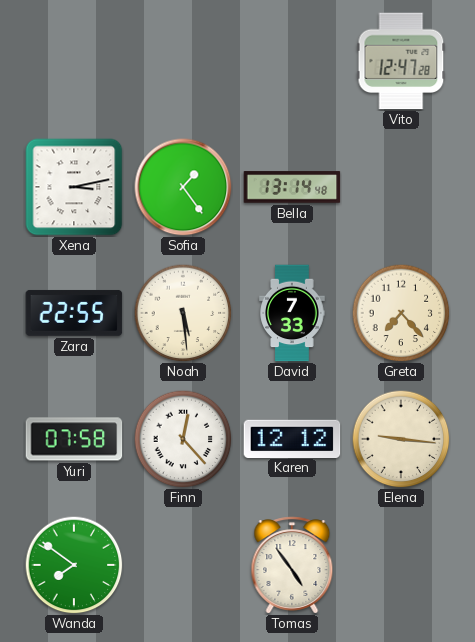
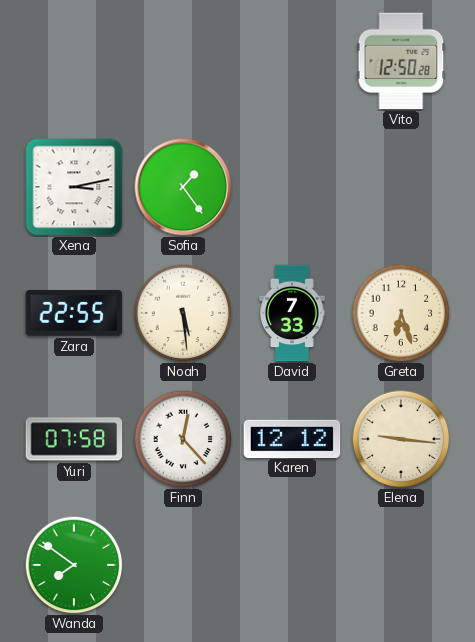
Vito: 12:47 -> 12:50 (401, 61)
Bella: 13:14 -> none (292, 187)
Greta: 7:23 -> 6:27 (401, 313)
Tomas: 4:54 -> none (292, 565)
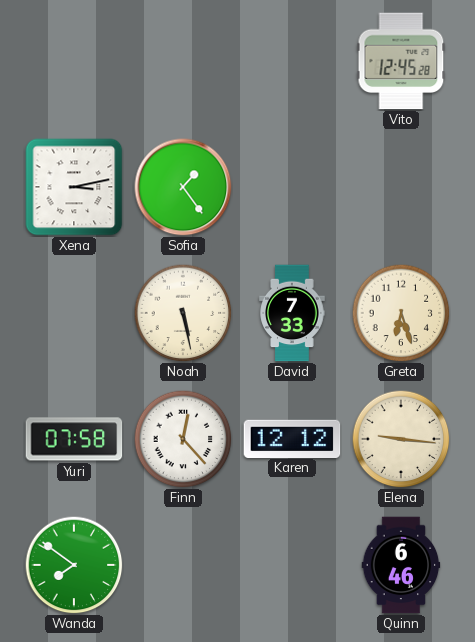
Vito: 12:50 -> 12:45 (401, 61)
Zara: 22:55 -> none (74, 313)
Noah: 5:29 -> 5:28 (183, 313)
Quinn: none -> 6:46 (401, 565)
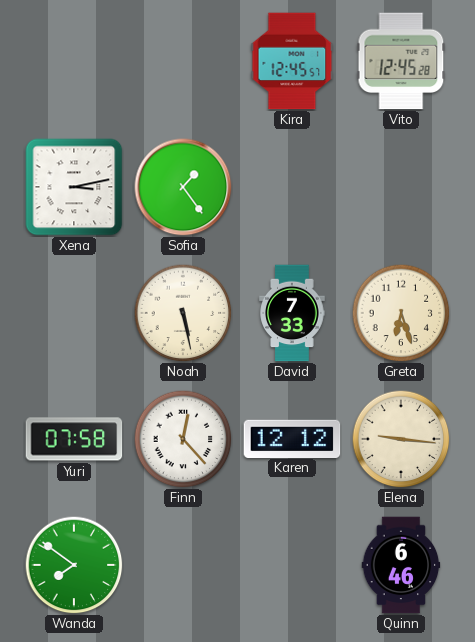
Kira: none -> 12:45 (292, 61)
